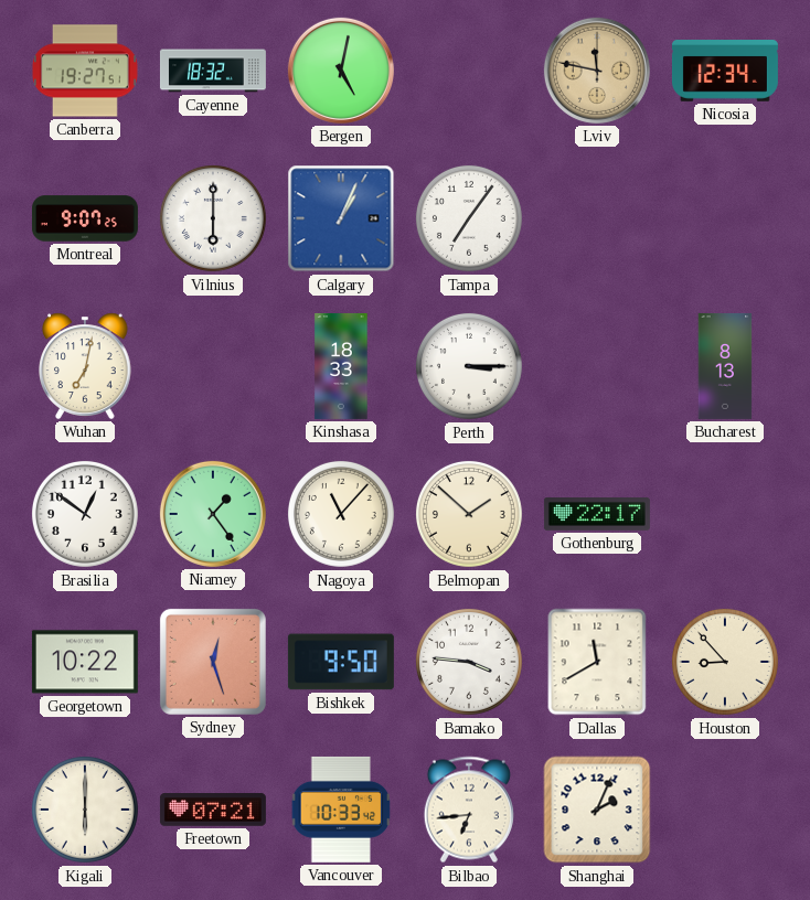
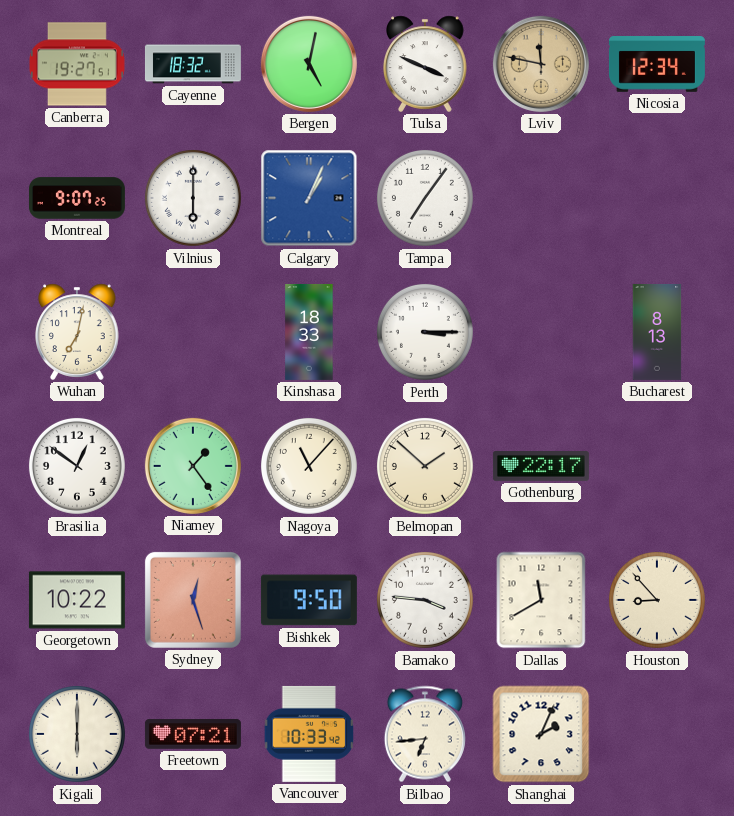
Tulsa: none -> 3:49 (426, 64)
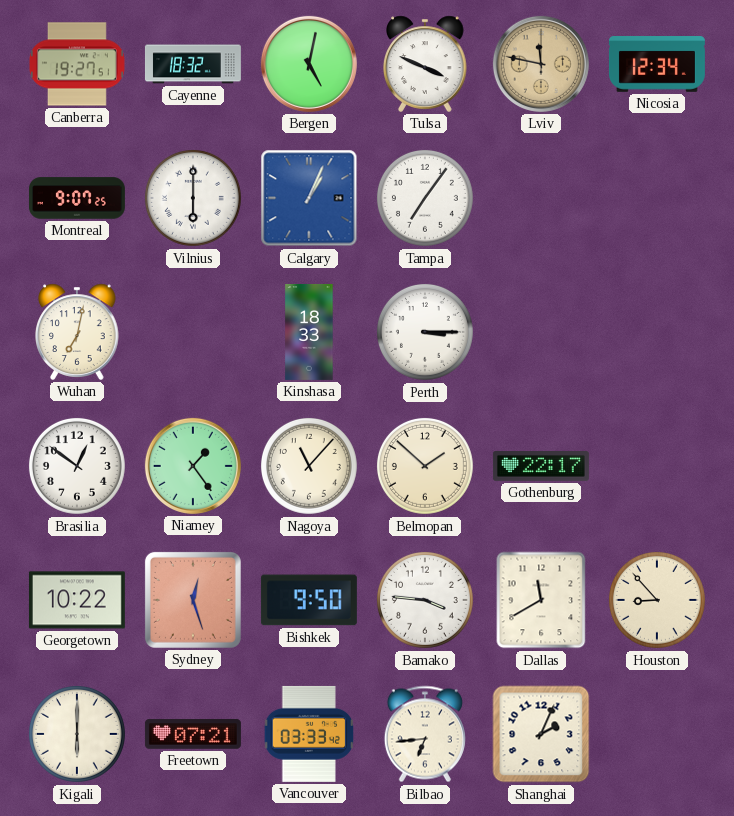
Bucharest: 8:13 -> none (657, 332)
Vancouver: 10:33 -> 03:33 (309, 734)
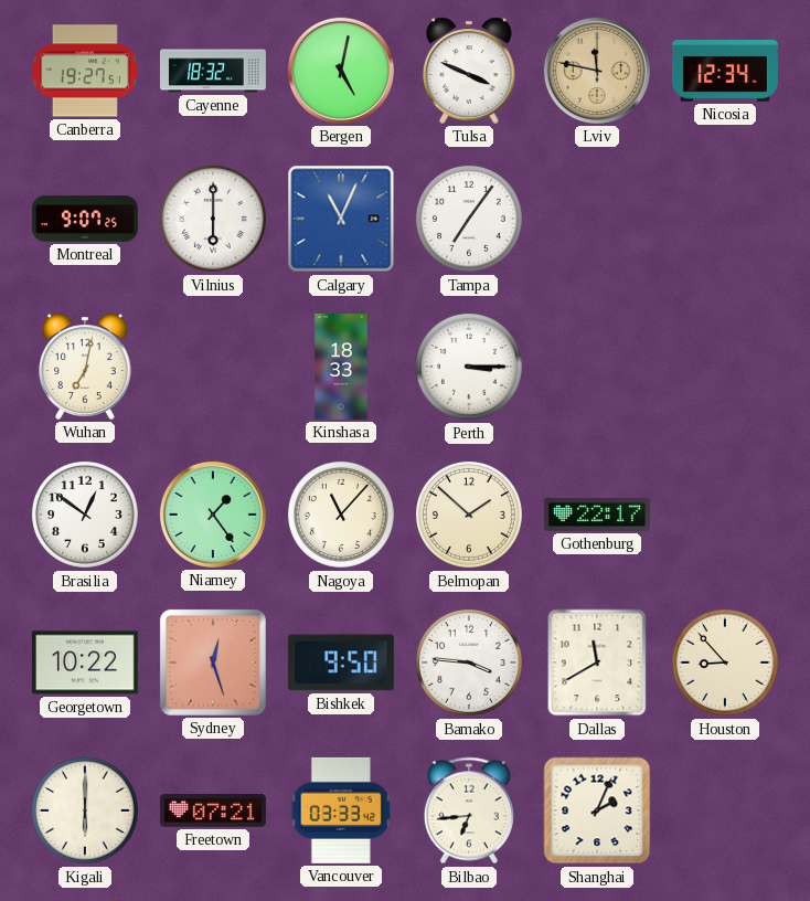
Calgary: 1:04 -> 11:04 (341, 219)
